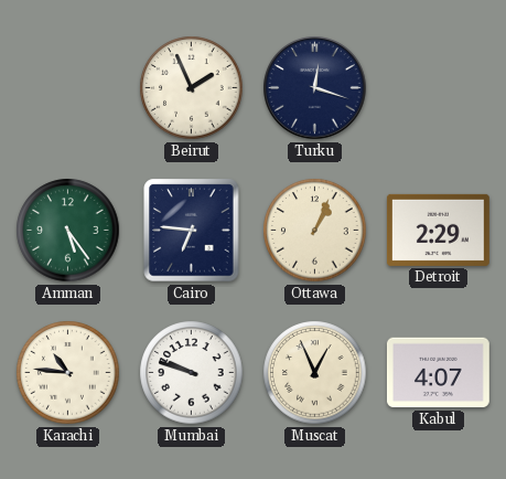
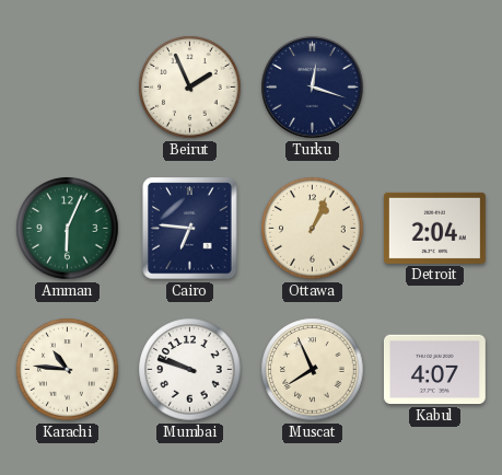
Amman: 5:24 -> 6:04 (68, 229)
Detroit: 2:29 -> 2:04 (434, 228)
Muscat: 12:56 -> 7:56 (313, 370)
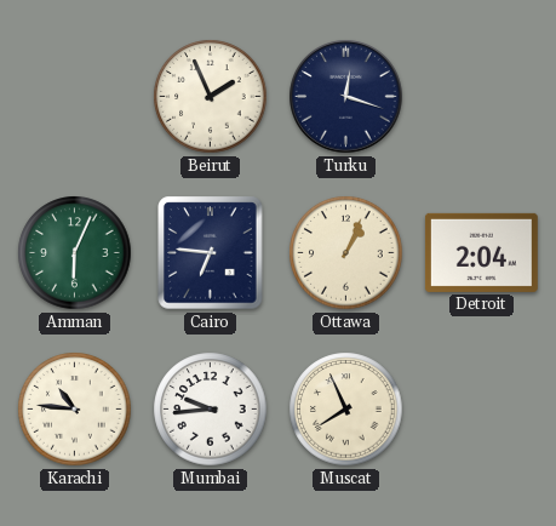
Mumbai: 9:48 -> 9:44 (211, 410)
Kabul: 4:07 -> none (434, 370)
